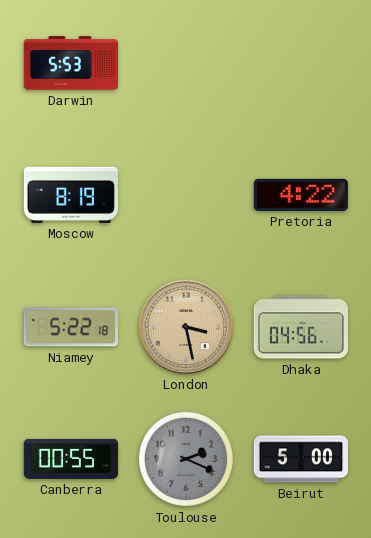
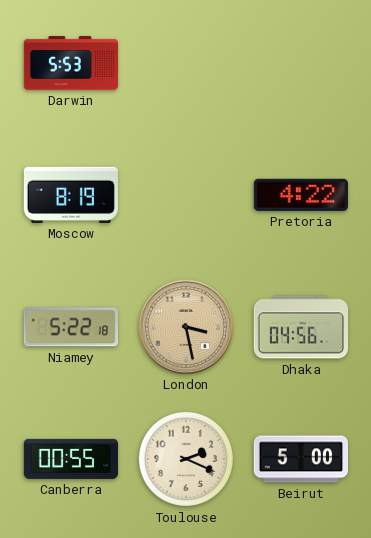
Toulouse dial: grey -> cream (186, 459)
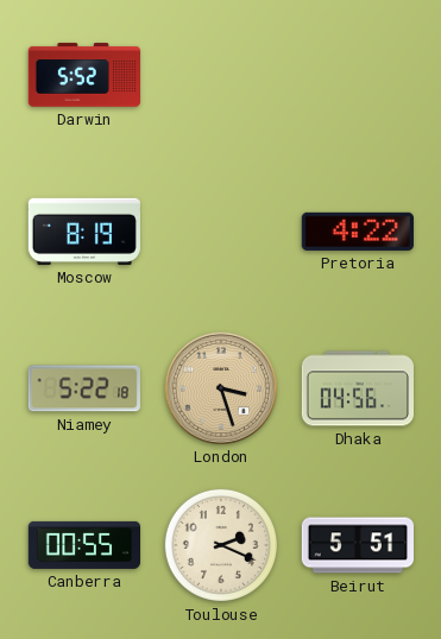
Darwin: 5:53 -> 5:52 (83, 75)
London: 3:28 -> 3:27 (220, 387)
Beirut: 5:00 -> 5:51 (357, 545)
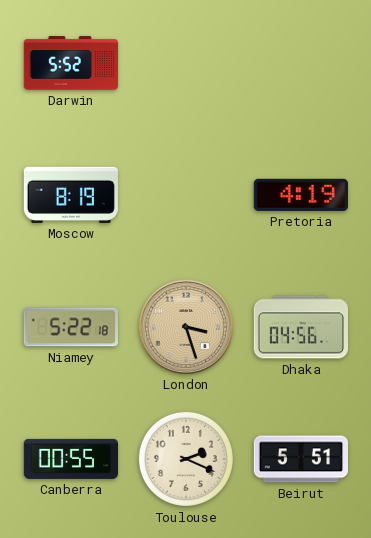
Pretoria: 4:22 -> 4:19 (301, 195)
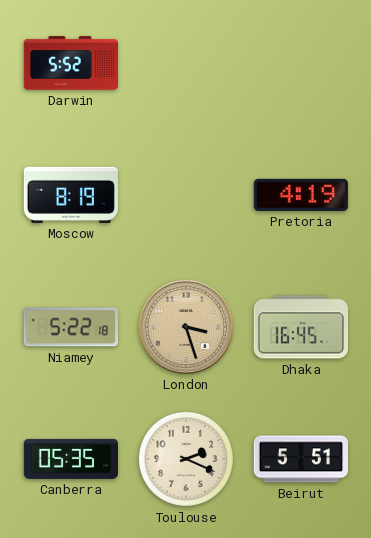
Dhaka: 04:56 -> 16:45 (300, 327)
Canberra: 00:55 -> 05:35 (70, 459)
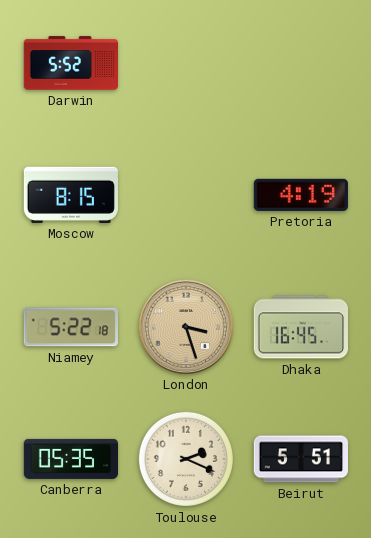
Moscow: 8:19 -> 8:15 (71, 195)
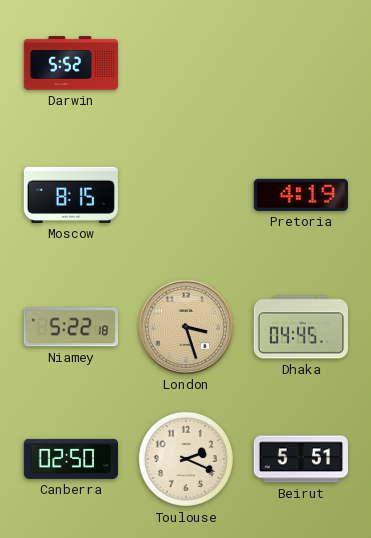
Dhaka: 16:45 -> 04:45 (300, 327)
Canberra: 05:35 -> 02:50 (70, 459)
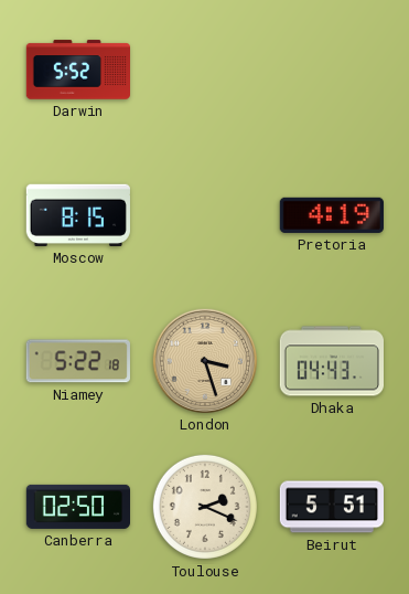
Dhaka: 04:45 -> 04:43 (331, 361)
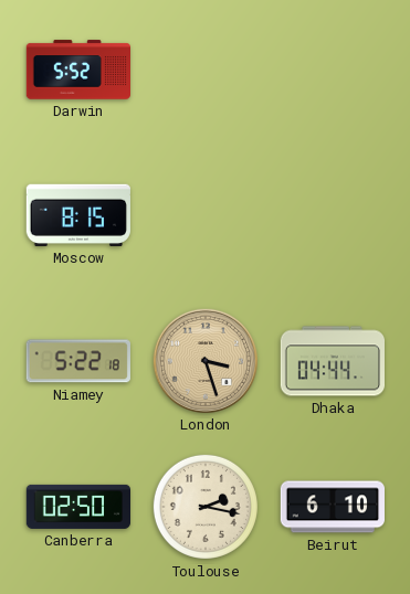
Pretoria: 4:19 -> none (332, 215)
Dhaka: 04:43 -> 04:44 (332, 361)
Toulouse: 2:19 -> 2:17 (206, 507)
Beirut: 5:51 -> 6:10 (332, 507)
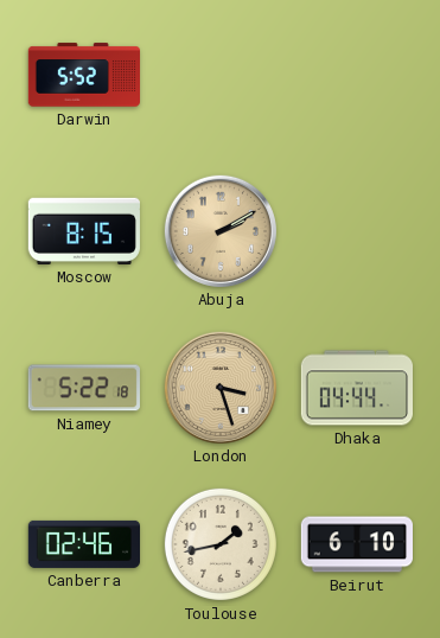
Abuja: none -> 2:10 (219, 230)
Canberra: 02:50 -> 02:46 (83, 544)
Toulouse: 2:17 -> 1:43 (221, 544)
